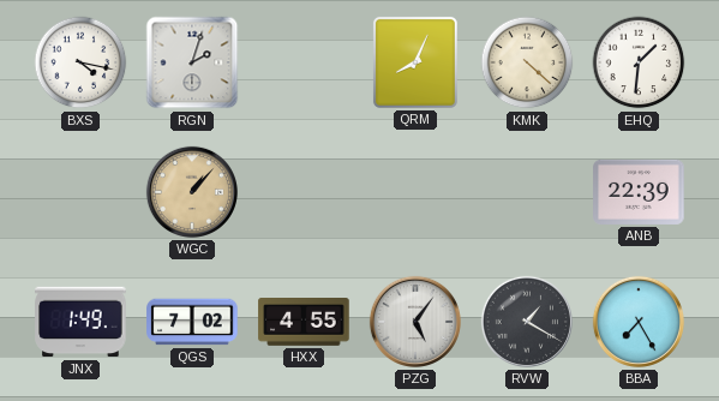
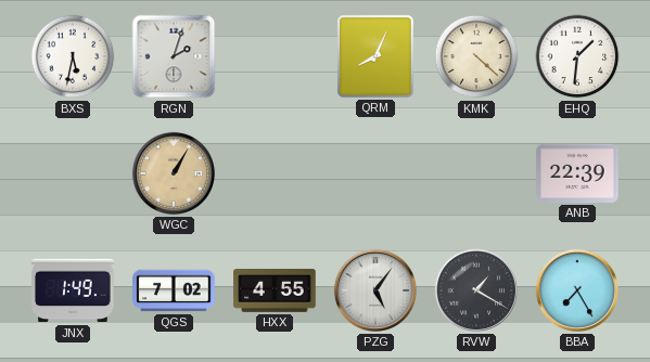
BXS: 4:17 -> 5:32 (73, 56)
WGC: 1:07 -> 1:05 (174, 173)
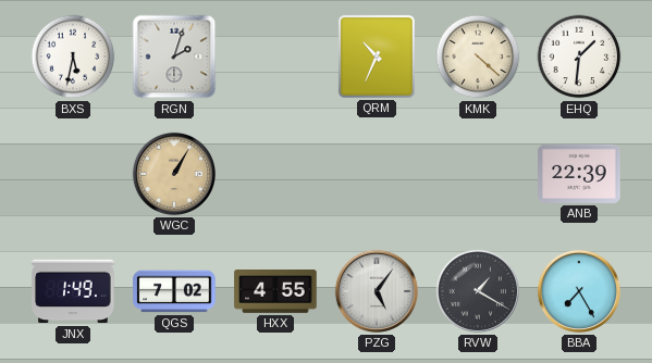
QRM: 8:04 -> 10:34 (377, 57)
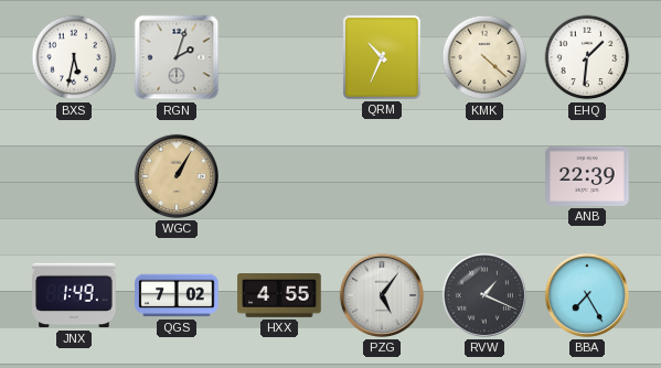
RVW: 1:20 -> 1:19 (484, 295)
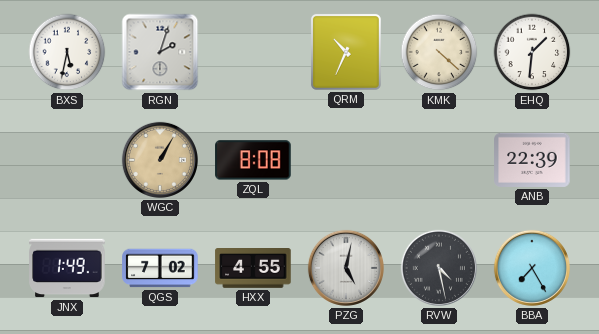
ZQL: none -> 8:08 (253, 160)
PZG: 5:06 -> 5:02 (346, 268)
RVW: 1:19 -> 4:28 (439, 268)
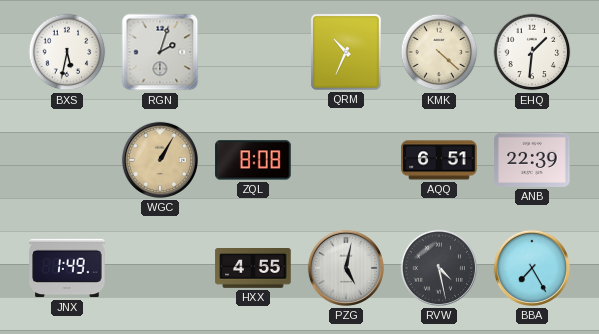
AQQ: none -> 6:51 (439, 160)
QGS: 7:02 -> none (160, 268)
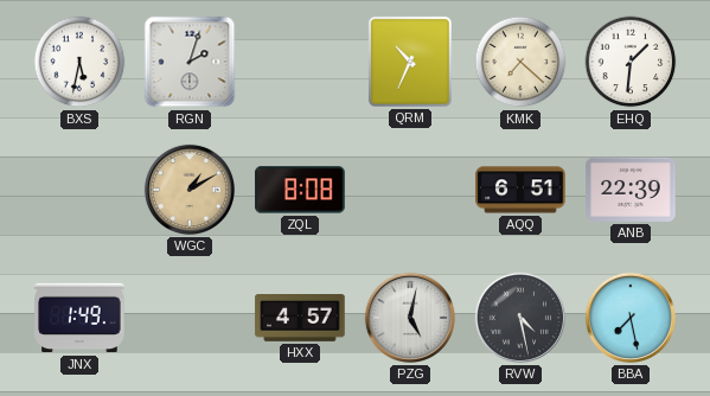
KMK: 4:22 -> 7:22 (520, 62)
WGC: 1:05 -> 1:10 (190, 190)
HXX: 4:55 -> 4:57 (300, 319)
BBA: 7:25 -> 7:28 (631, 318)
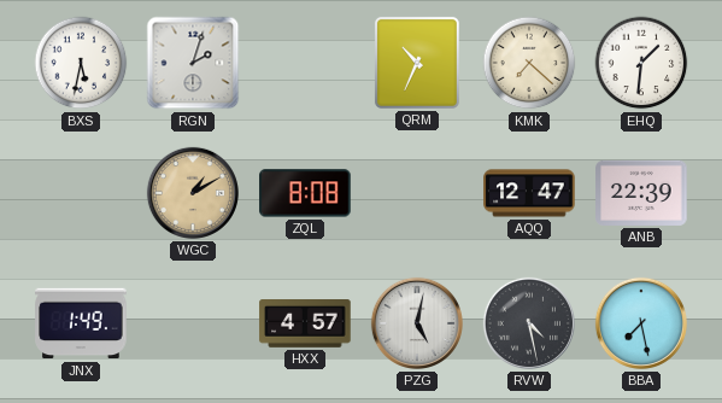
AQQ: 6:51 -> 12:47 (529, 193)
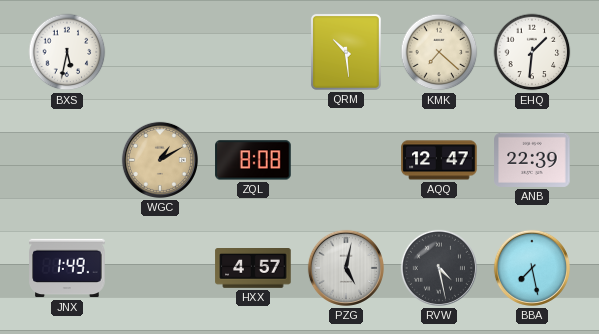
RGN: 2:03 -> none (193, 63)
QRM: 10:34 -> 10:29 (346, 52)
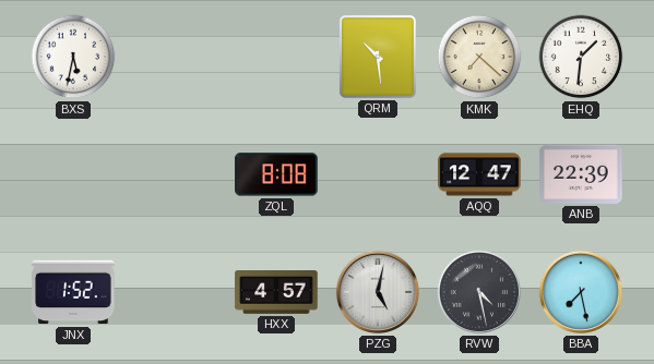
WGC: 1:10 -> none (160, 160)
JNX: 1:49 -> 1:52 (73, 292)
